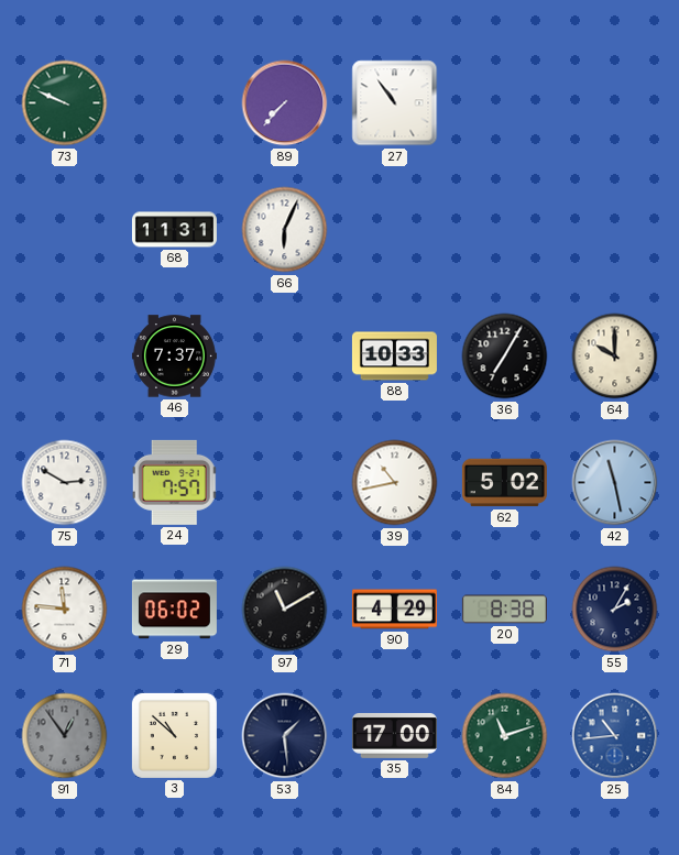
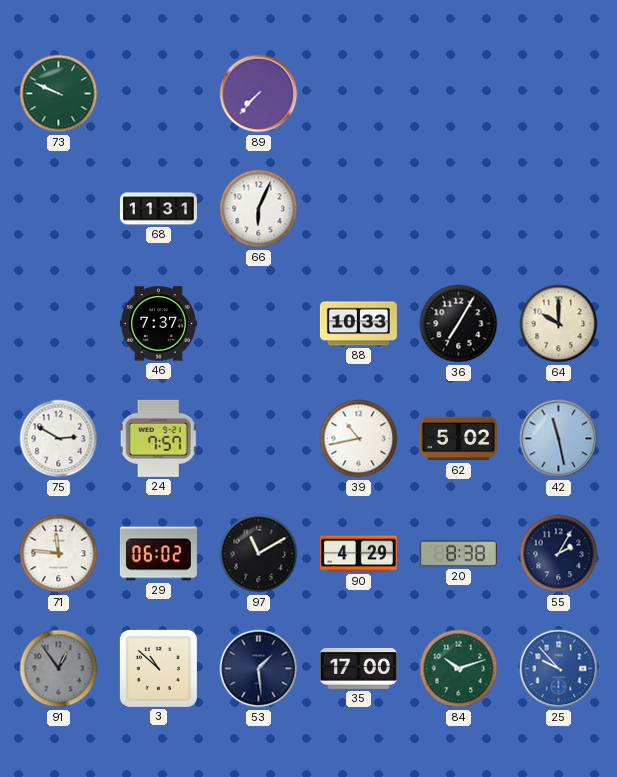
27: 10:54 -> none (395, 103)
84: 11:12 -> 10:12 (459, 669)
25: 10:44 -> 9:53 (559, 669)
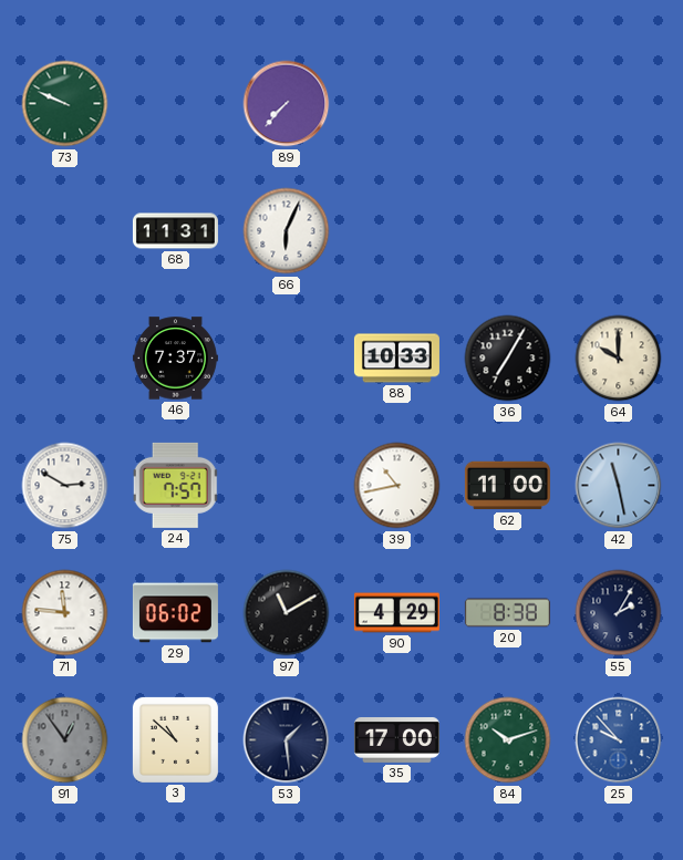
62: 5:02 -> 11:00 (507, 486)
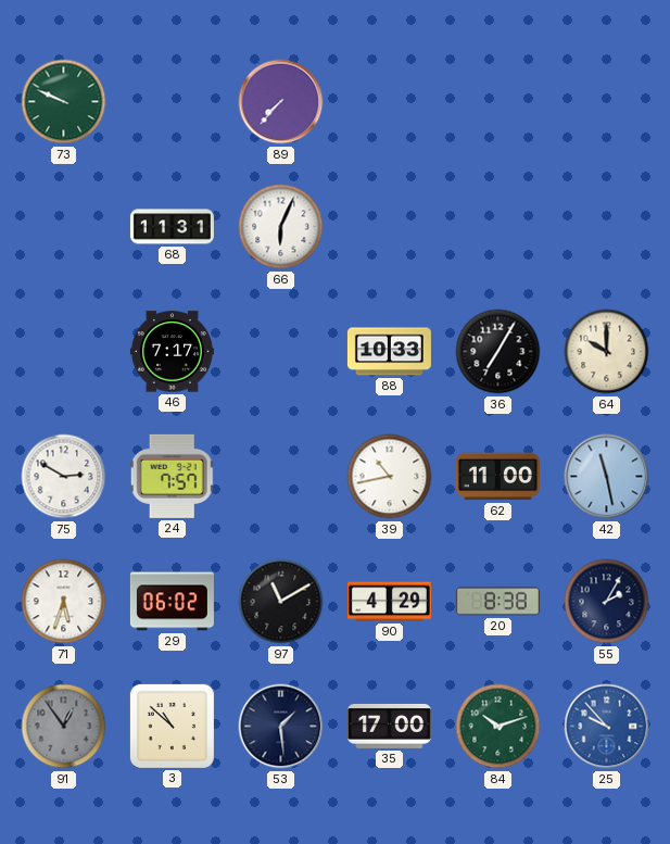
46: 7:37 -> 7:17 (172, 352)
71: 11:46 -> 5:33 (64, 602)
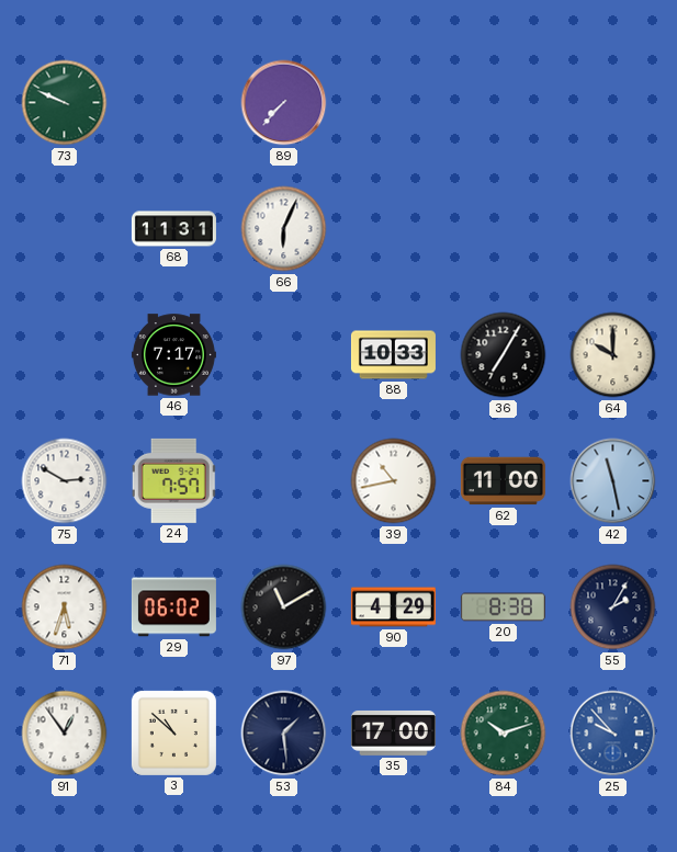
91 dial: grey -> white (65, 734)
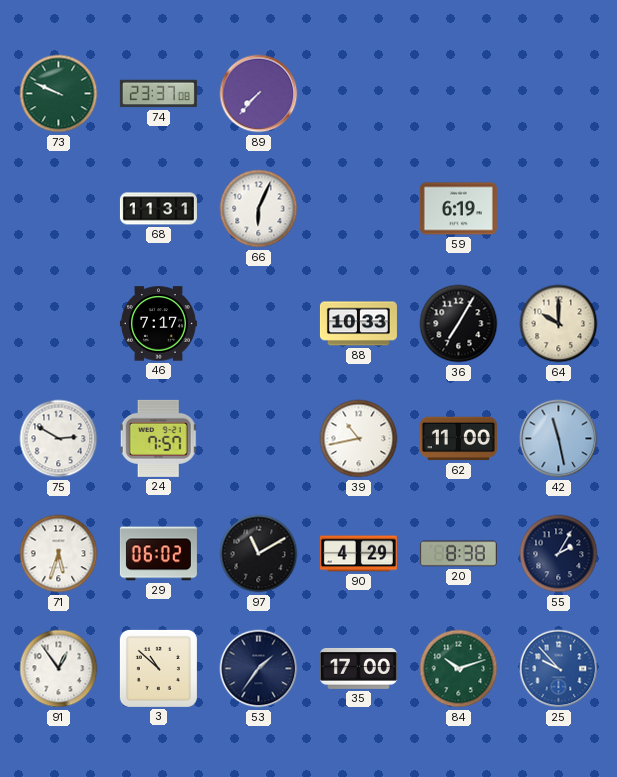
74: none -> 23:37 (158, 94)
59: none -> 6:19 (458, 209)
53: 1:29 -> 1:36 (259, 669)
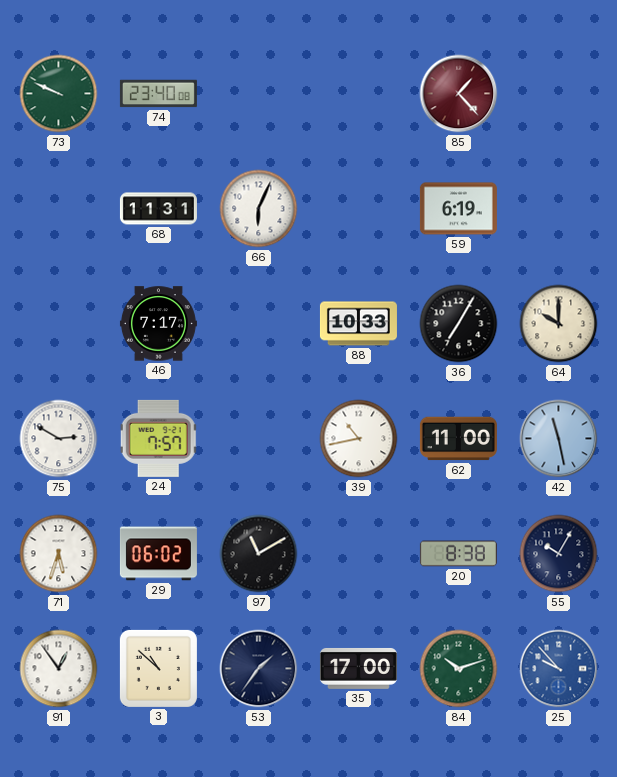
74: 23:37 -> 23:40 (158, 94)
89: 7:37 -> none (259, 94)
85: none -> 1:23 (459, 94)
90: 4:29 -> none (358, 554)
55: 2:05 -> 10:05 (559, 554)
